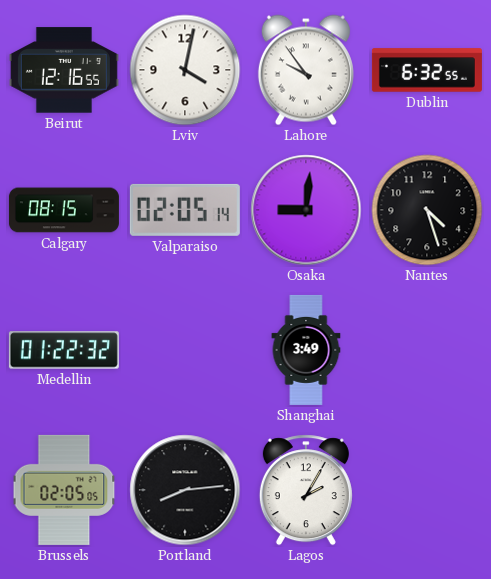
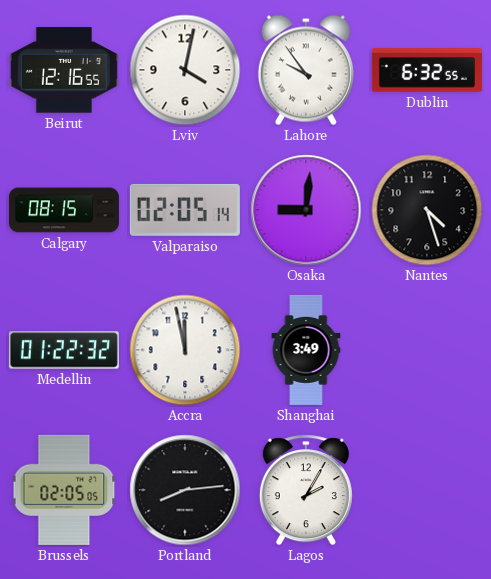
Accra: none -> 11:58 (185, 350)
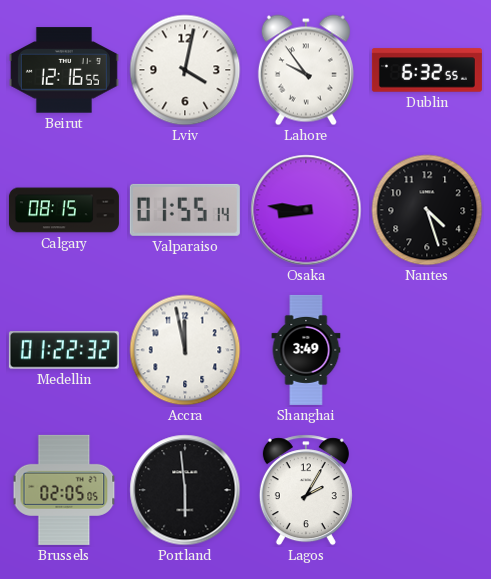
Valparaiso: 02:05 -> 01:55 (185, 210)
Osaka: 9:01 -> 8:46 (306, 210)
Portland: 8:14 -> 5:59 (185, 490)
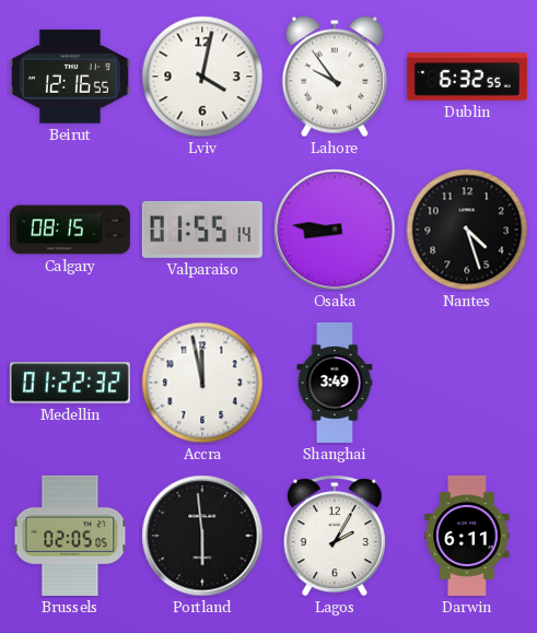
Darwin: none -> 6:11 (467, 536)
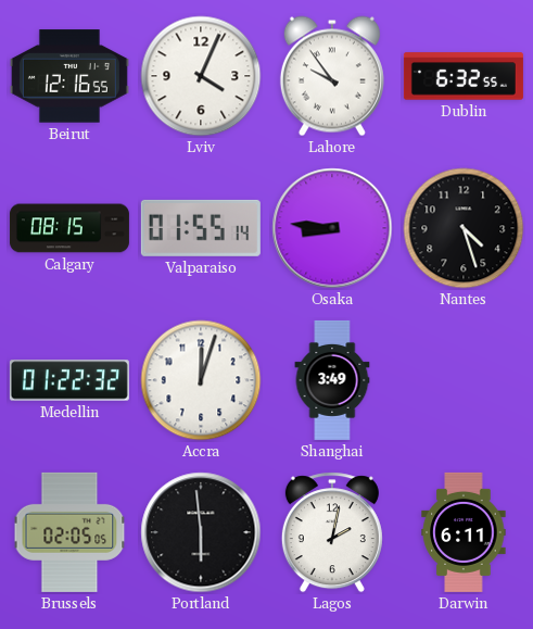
Lviv: 4:02 -> 4:04 (201, 76)
Accra: 11:58 -> 12:03 (201, 380)
Lagos: 2:05 -> 2:02 (332, 532)
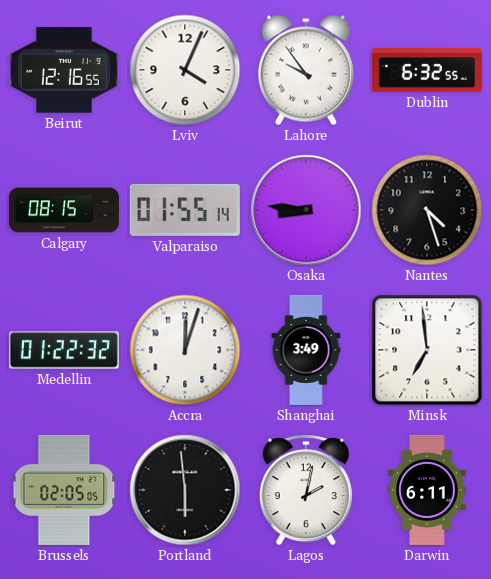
Minsk: none -> 6:59 (427, 350)
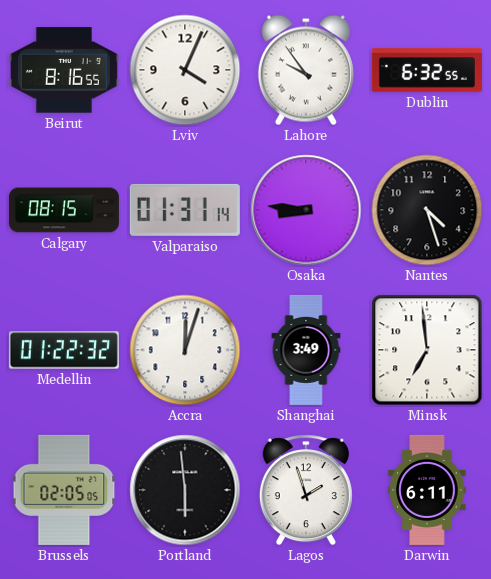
Beirut: 12:16 -> 8:16 (64, 70)
Valparaiso: 01:55 -> 01:31 (185, 210)
Lagos: 2:02 -> 1:57 (306, 490)
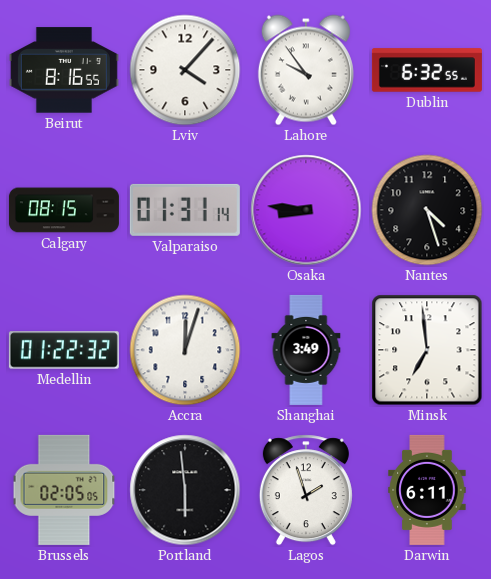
Lviv: 4:04 -> 4:07 (185, 70)
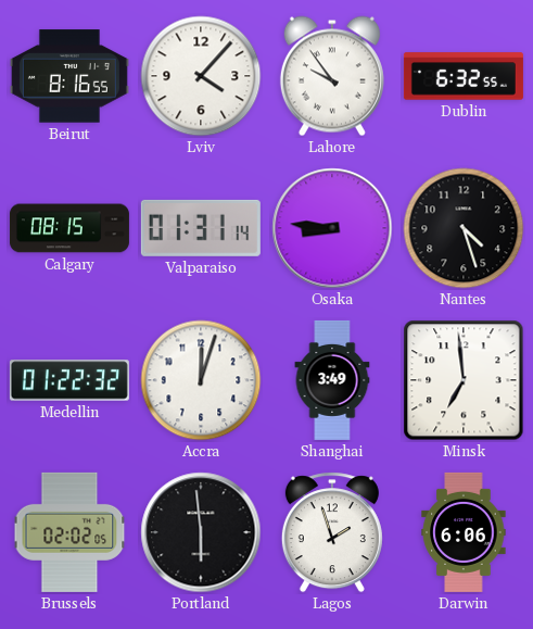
Brussels: 02:05 -> 02:02 (69, 532)
Darwin: 6:11 -> 6:06 (464, 532)
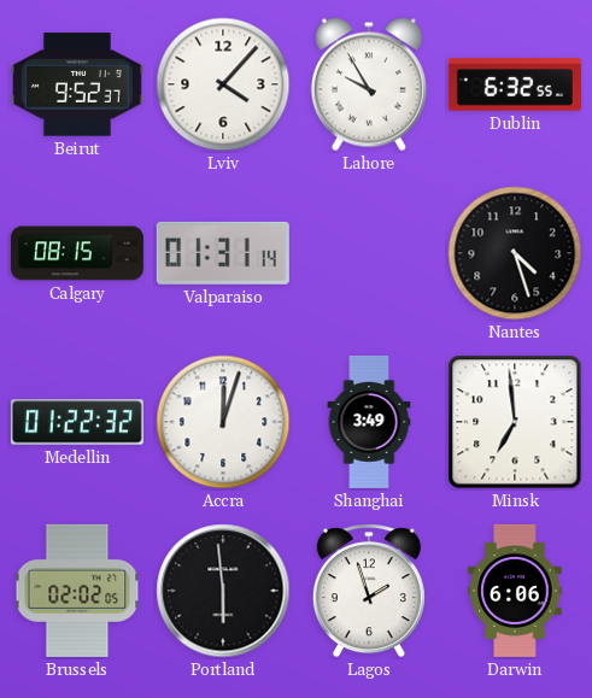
Beirut: 8:16 -> 9:52 (77, 84)
Lahore: 9:54 -> 9:55 (369, 84)
Osaka: 8:46 -> none (332, 228)
